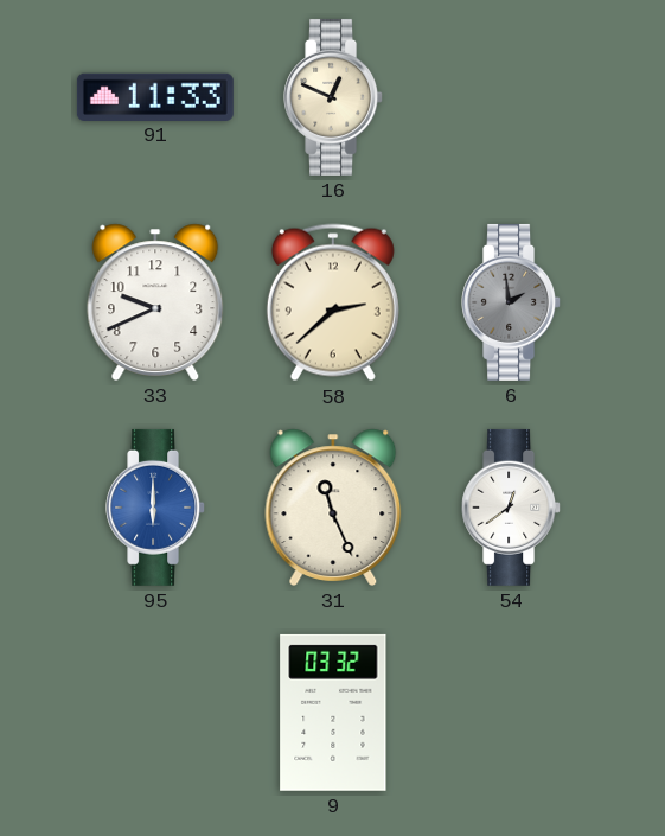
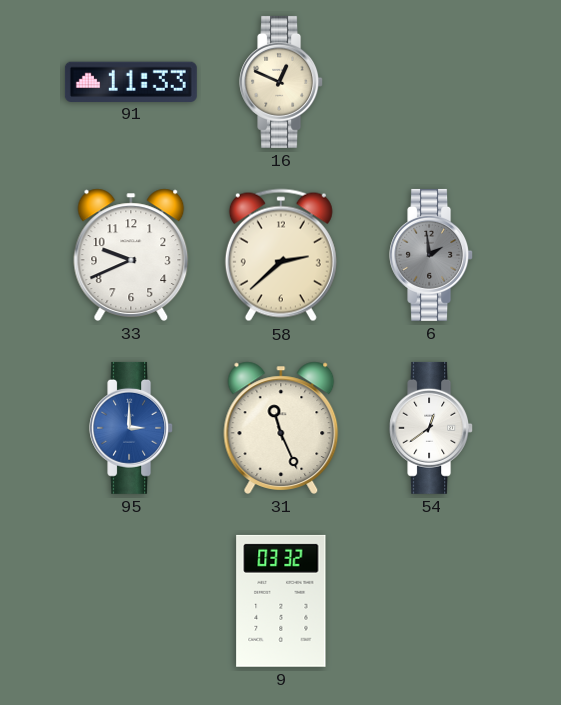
95: 6:00 -> 3:00 (132, 428)
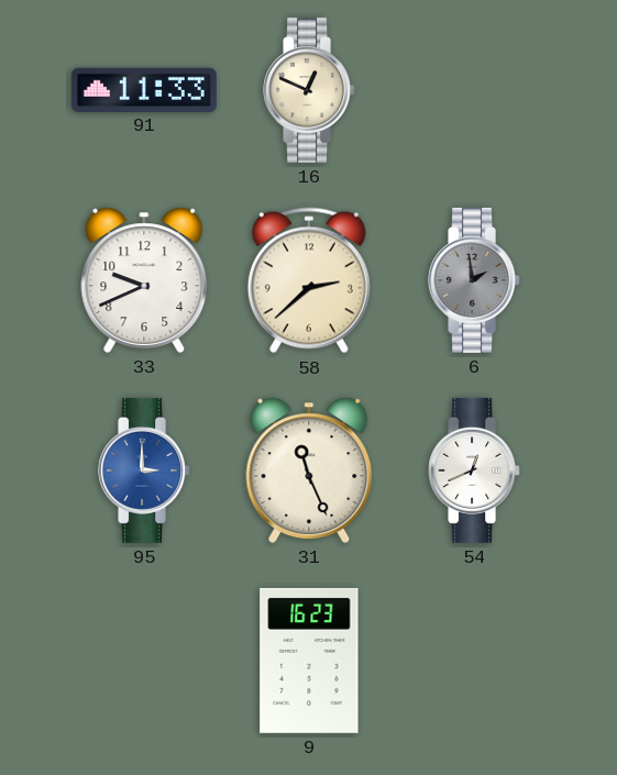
54: 12:39 -> 12:41 (475, 470)
9: 03:32 -> 16:23 (309, 661)
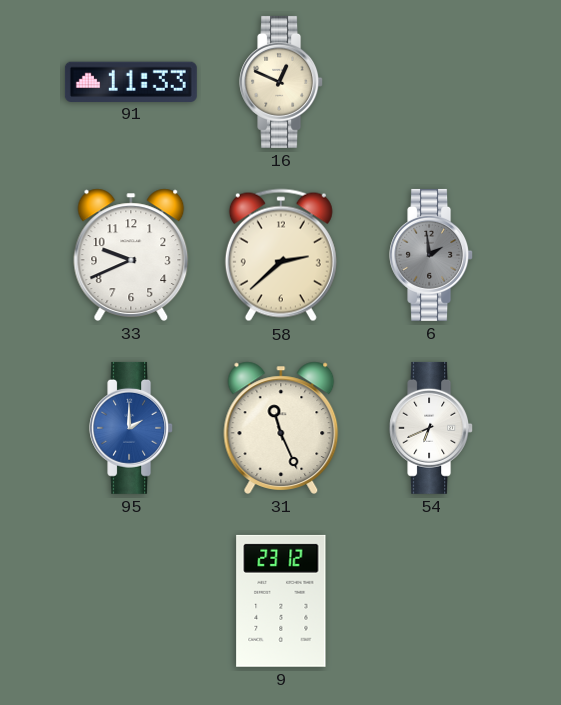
95: 3:00 -> 2:00 (132, 428)
54: 12:41 -> 6:41 (432, 428)
9: 16:23 -> 23:12 (281, 601)
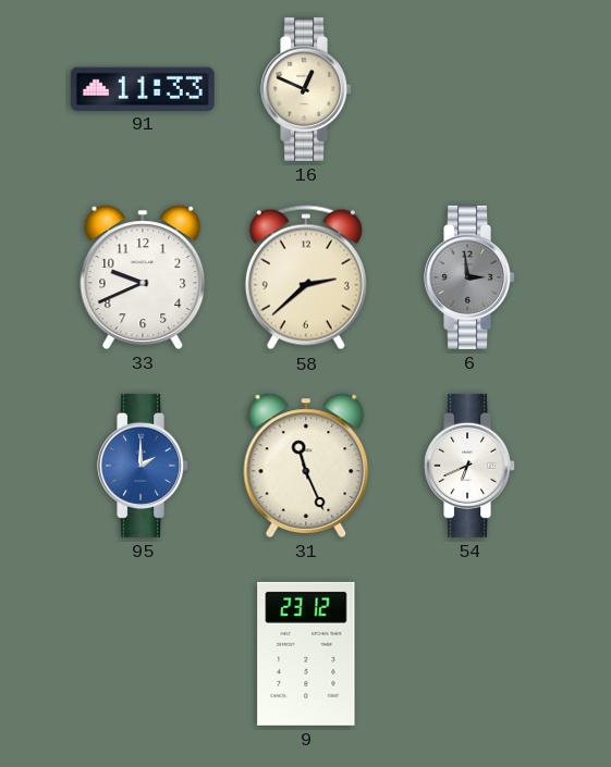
6: 1:59 -> 2:59 (471, 277)
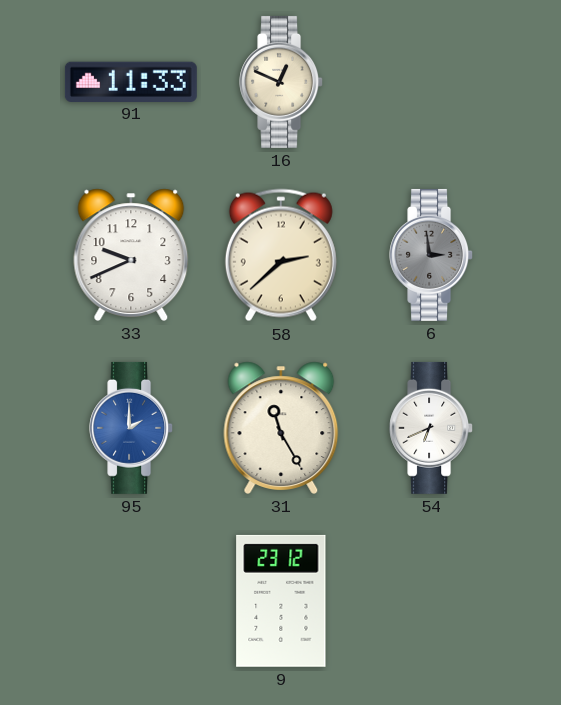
31: 11:26 -> 11:25 (281, 428)
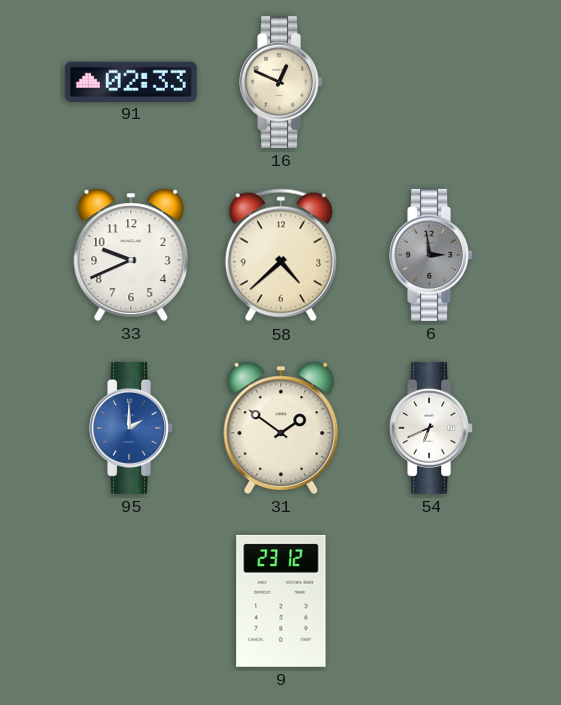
91: 11:33 -> 02:33 (131, 81)
58: 2:38 -> 4:38 (281, 255)
31: 11:25 -> 1:51 (281, 428)
